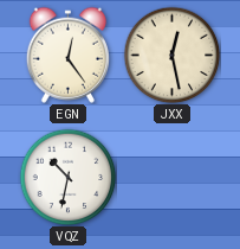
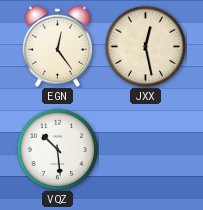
VQZ: 10:32 -> 10:29 (57, 149)
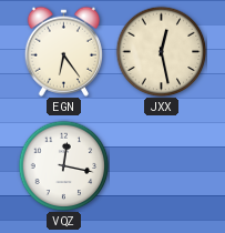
EGN: 12:24 -> 6:24 (63, 51)
VQZ: 10:29 -> 12:17 (63, 165)
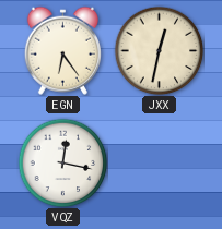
JXX: 12:28 -> 12:32 (159, 50)
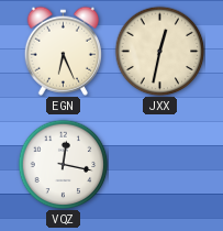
EGN: 6:24 -> 6:26 (63, 51)
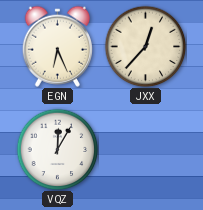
JXX: 12:32 -> 12:37 (145, 46)
VQZ: 12:17 -> 12:05 (57, 149)
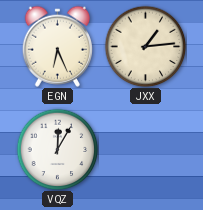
JXX: 12:37 -> 1:14 (145, 46)
